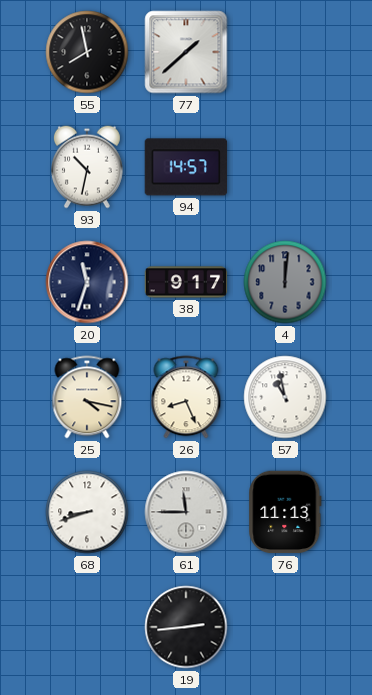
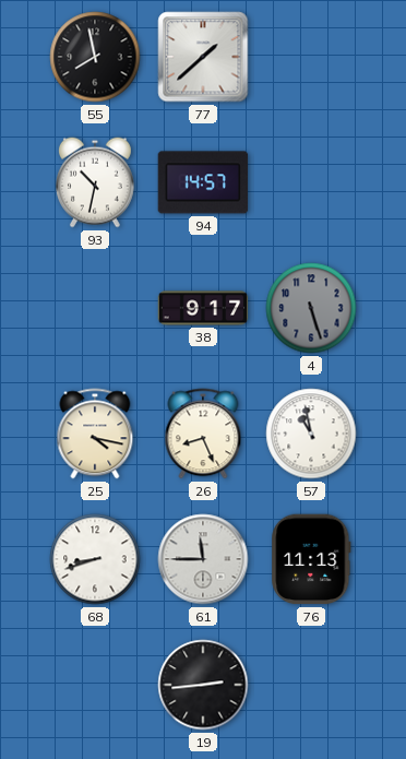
20: 11:33 -> none (87, 282)
4: 12:01 -> 5:27 (311, 308)
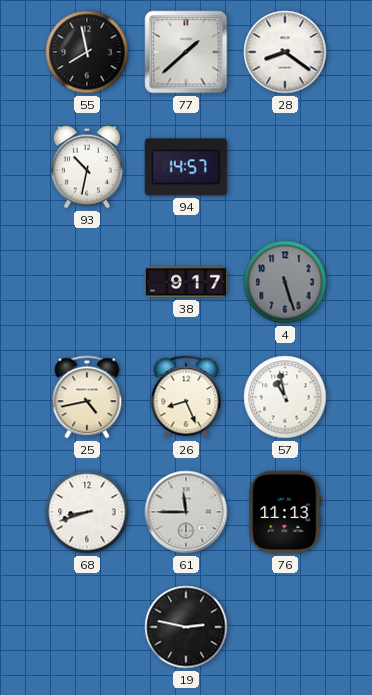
28: none -> 8:21 (285, 52)
25: 4:17 -> 4:43 (87, 397)
19: 2:44 -> 2:47 (186, 627)
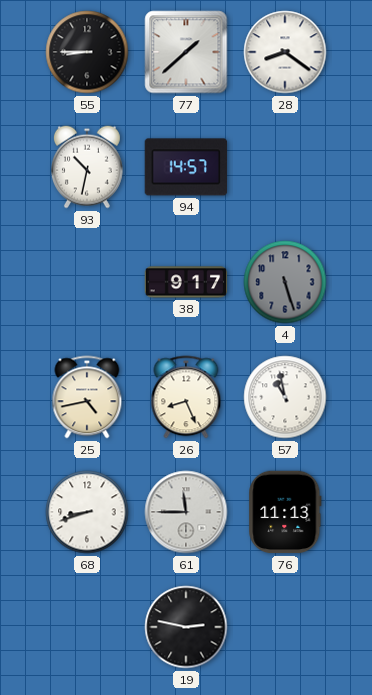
55: 7:58 -> 8:45 (87, 52)
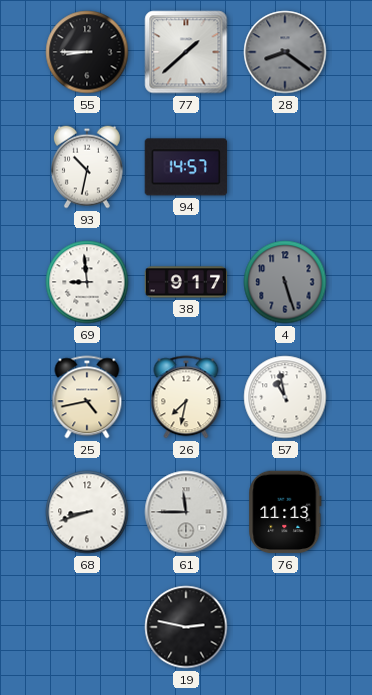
28 dial: white -> grey (285, 52)
69: none -> 8:59 (87, 282)
26: 8:26 -> 7:32 (186, 397)
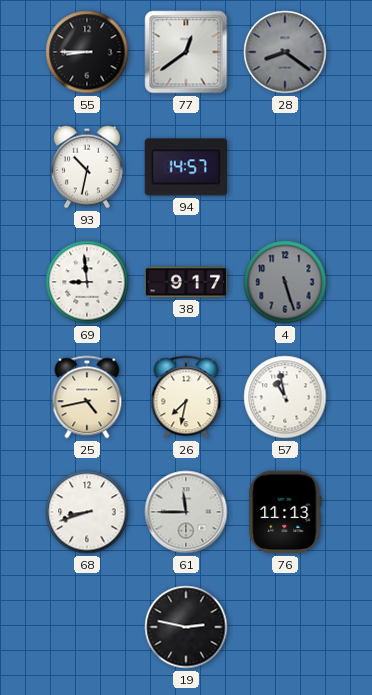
77: 1:38 -> 12:39 (186, 52)
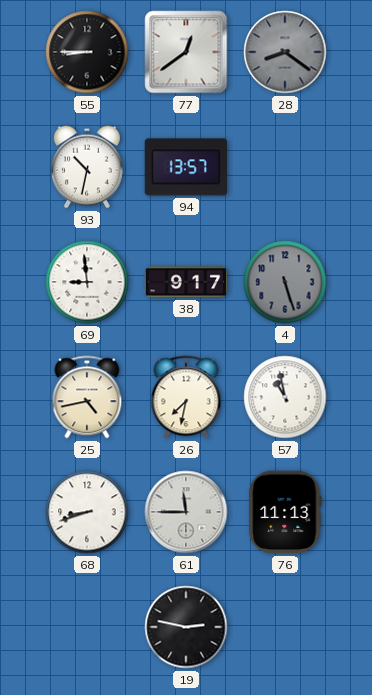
94: 14:57 -> 13:57 (186, 167)
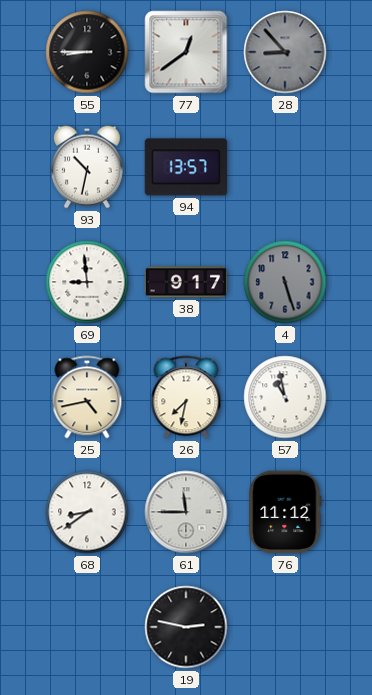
28: 8:21 -> 8:53 (285, 52)
68: 8:42 -> 8:39 (87, 512)
76: 11:13 -> 11:12 (285, 512)
